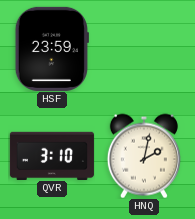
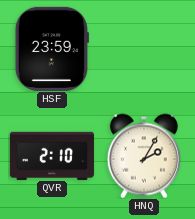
QVR: 3:10 -> 2:10 (52, 155)
HNQ: 2:02 -> 2:05 (144, 156)
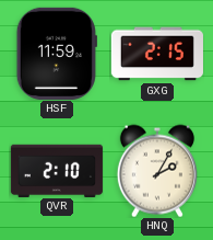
HSF: 23:59 -> 11:59 (57, 54)
GXG: none -> 2:15 (157, 54)
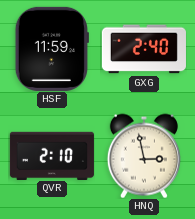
GXG: 2:15 -> 2:40 (144, 49)
HNQ: 2:05 -> 2:58 (144, 156)
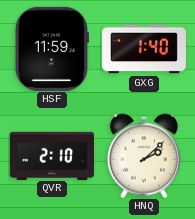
GXG: 2:40 -> 1:40 (144, 49)
HNQ: 2:58 -> 2:08 (144, 156)
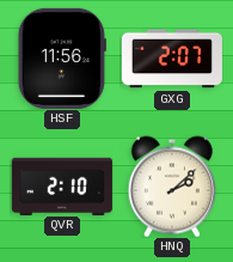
HSF: 11:59 -> 11:56 (62, 59)
GXG: 1:40 -> 2:07 (172, 59)
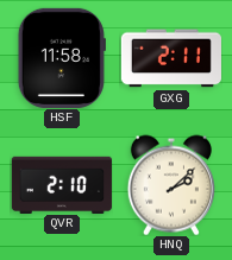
HSF: 11:56 -> 11:58 (62, 58)
GXG: 2:07 -> 2:11 (171, 58)
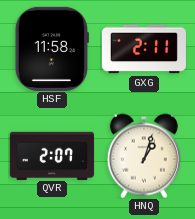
QVR: 2:10 -> 2:07 (52, 155)
HNQ: 2:08 -> 1:03 (144, 156)
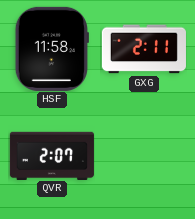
HNQ: 1:03 -> none (144, 156)
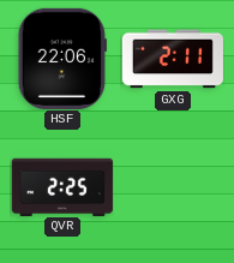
HSF: 11:58 -> 22:06 (62, 59)
QVR: 2:07 -> 2:25 (62, 186)
